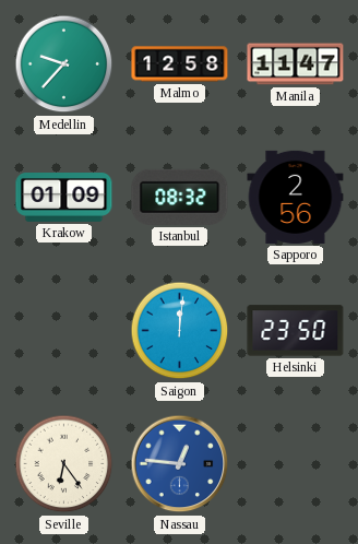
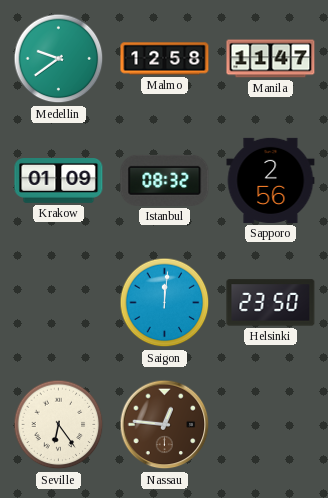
Medellin: 9:37 -> 9:39 (59, 59)
Nassau dial: blue -> brown (165, 425)
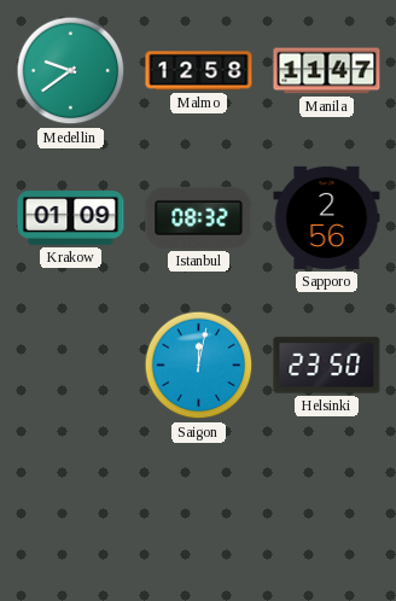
Saigon: 12:01 -> 12:02 (199, 366)
Seville: 6:24 -> none (59, 425)
Nassau: 12:46 -> none (165, 425)
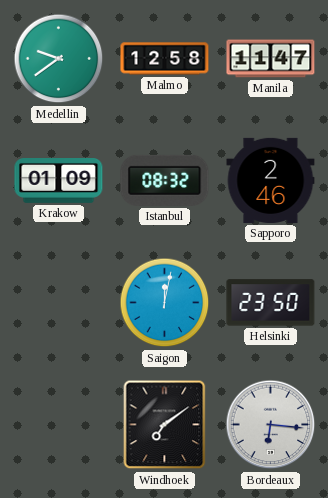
Sapporo: 2:56 -> 2:46 (271, 180)
Windhoek: none -> 7:09 (165, 425)
Bordeaux: none -> 6:16 (271, 425)
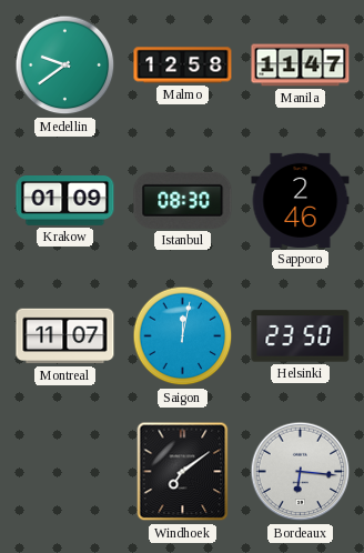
Istanbul: 08:32 -> 08:30 (183, 200)
Montreal: none -> 11:07 (65, 336)
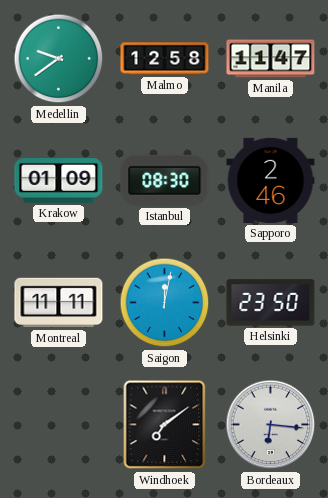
Montreal: 11:07 -> 11:11 (59, 303)
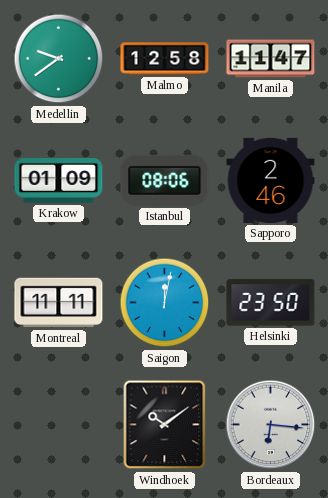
Istanbul: 08:30 -> 08:06 (165, 180)
Windhoek: 7:09 -> 10:09 (165, 425)
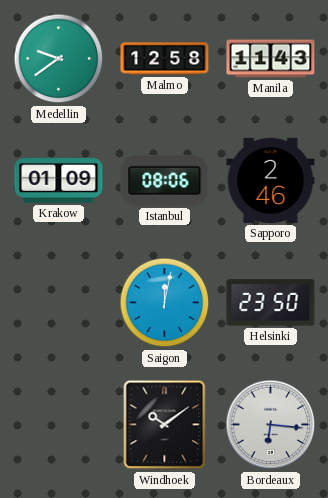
Manila: 11:47 -> 11:43 (271, 59)
Montreal: 11:11 -> none (59, 303)
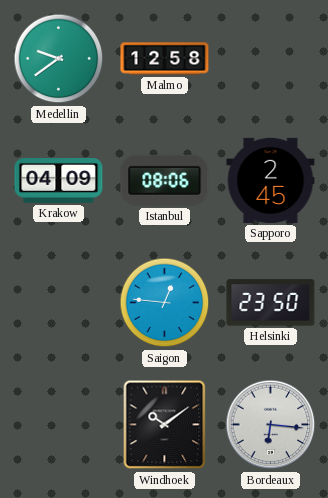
Manila: 11:43 -> none (271, 59)
Krakow: 01:09 -> 04:09 (59, 181)
Sapporo: 2:46 -> 2:45 (271, 180)
Saigon: 12:02 -> 12:46 (165, 303)
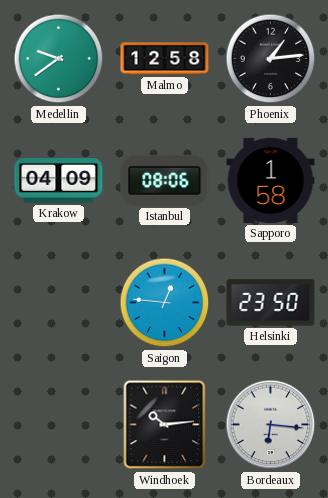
Phoenix: none -> 1:14 (271, 59)
Sapporo: 2:45 -> 1:58 (271, 180)
Windhoek: 10:09 -> 10:14 (165, 425)
